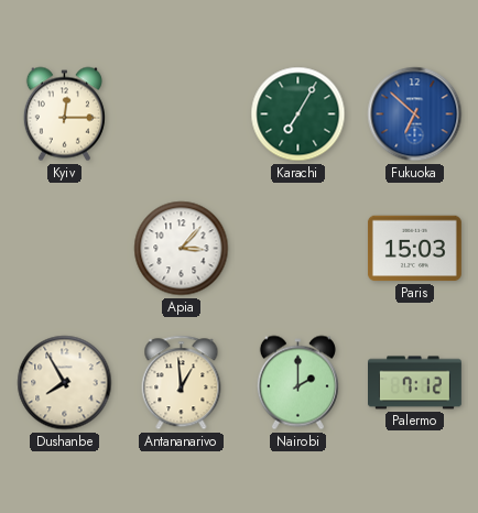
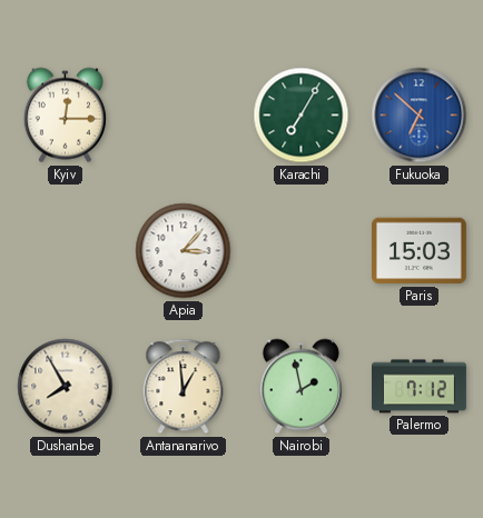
Nairobi: 2:00 -> 1:58 (300, 387)
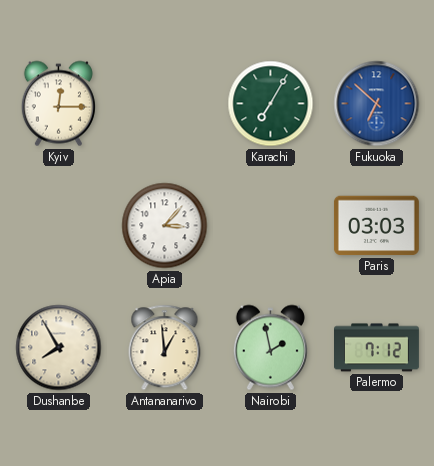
Paris: 15:03 -> 03:03 (376, 226)
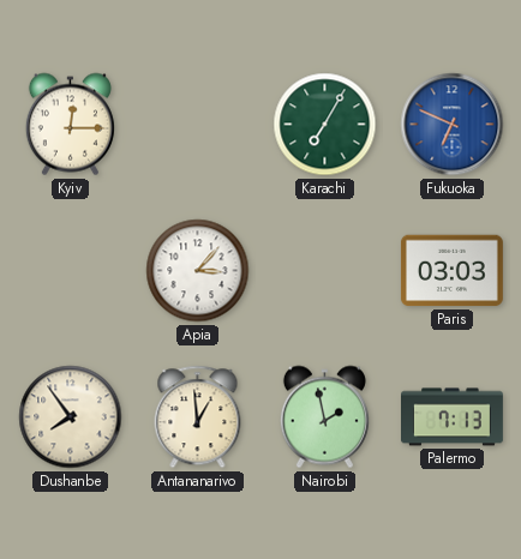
Fukuoka: 6:52 -> 6:49 (453, 125)
Dushanbe: 7:55 -> 7:54 (71, 417)
Palermo: 7:12 -> 7:13 (453, 417)
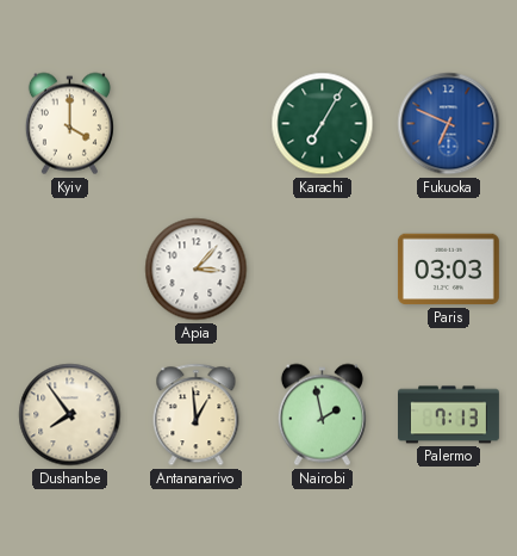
Kyiv: 12:15 -> 4:00 (69, 124)
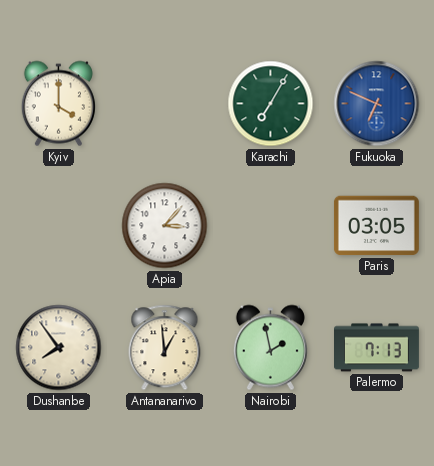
Paris: 03:03 -> 03:05 (376, 226)
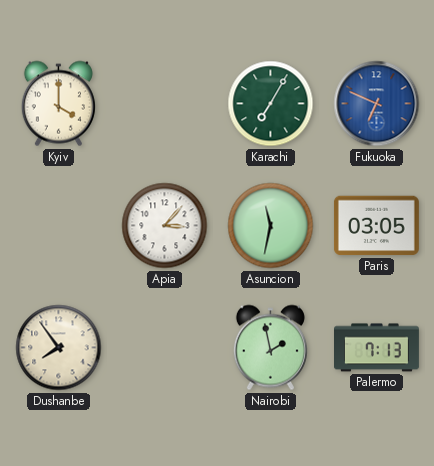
Asuncion: none -> 11:32 (271, 226)
Antananarivo: 12:59 -> none (165, 348)
